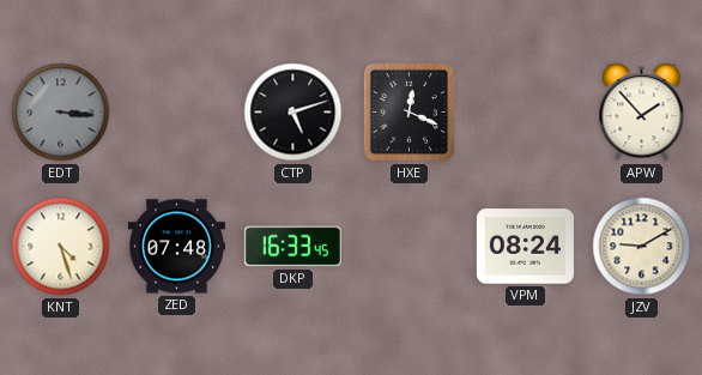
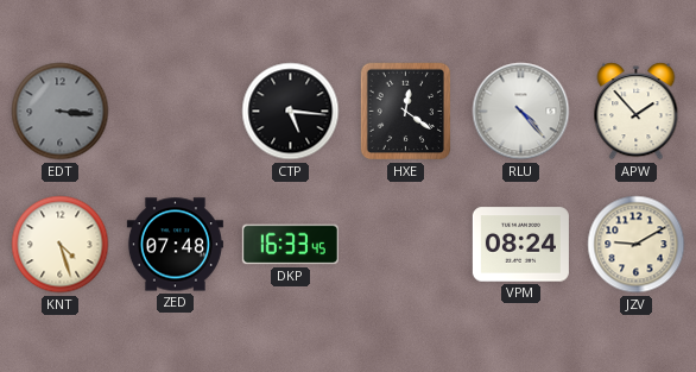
CTP: 5:12 -> 5:16 (291, 112)
HXE: 12:19 -> 12:21 (405, 112)
RLU: none -> 4:23 (521, 112)
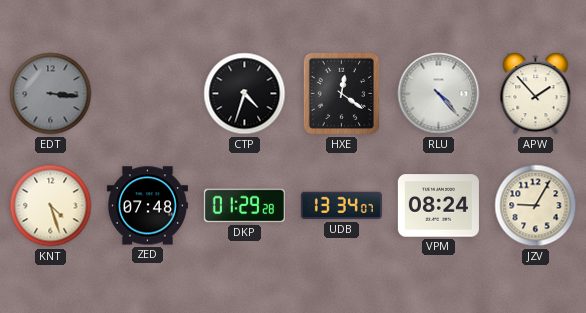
CTP: 5:16 -> 4:33 (245, 94)
DKP: 16:33 -> 01:29 (244, 206)
UDB: none -> 13:34 (341, 206)
JZV: 9:10 -> 9:05 (536, 206)
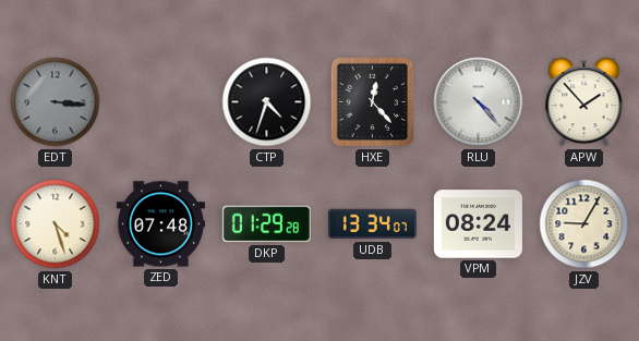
HXE: 12:21 -> 12:23 (372, 102)
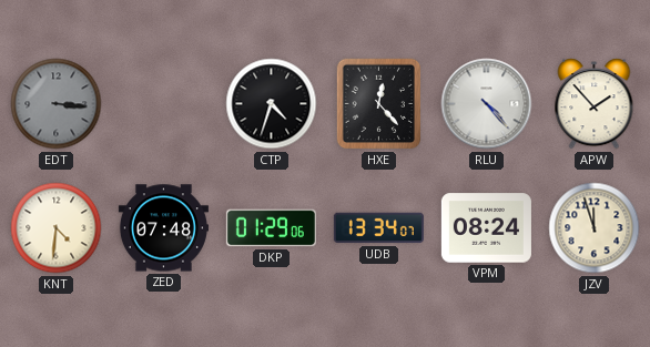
KNT: 4:27 -> 4:31 (57, 228)
DKP: 01:29:28 -> 01:29:06 (271, 228)
JZV: 9:05 -> 11:57 (595, 228)
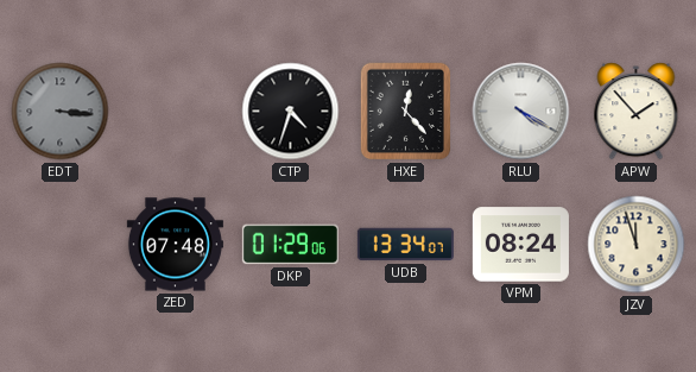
RLU: 4:23 -> 4:20 (521, 112)
KNT: 4:31 -> none (57, 228)
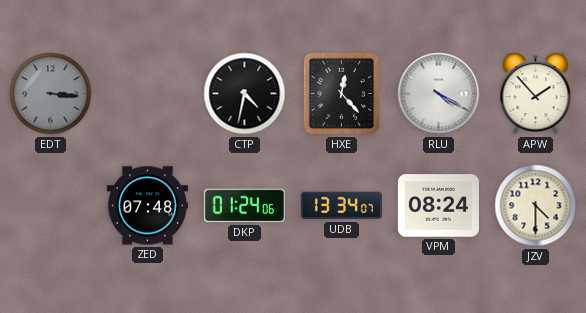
CTP: 4:33 -> 4:32 (245, 94)
DKP: 01:29 -> 01:24 (244, 206)
JZV: 11:57 -> 4:30 (536, 206)
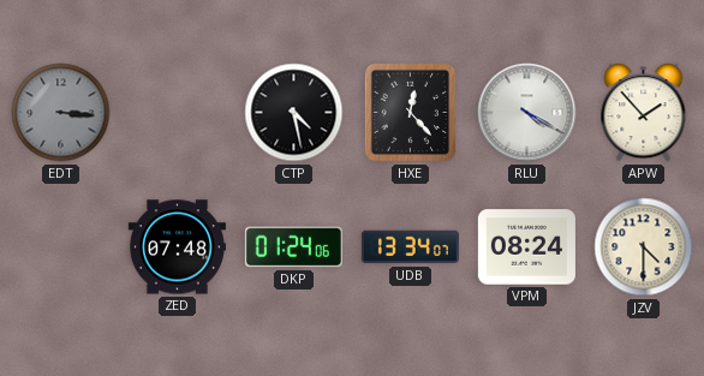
CTP: 4:32 -> 4:28 (294, 113)
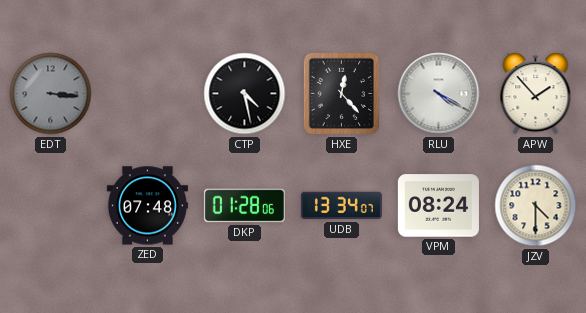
DKP: 01:24 -> 01:28 (244, 206)
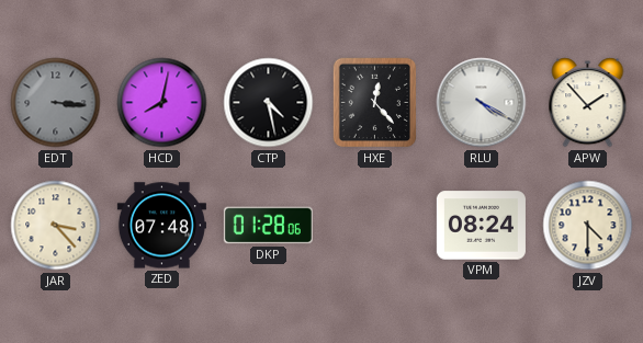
HCD: none -> 8:02 (162, 103)
JAR: none -> 3:23 (56, 226)
UDB: 13:34 -> none (341, 206)
